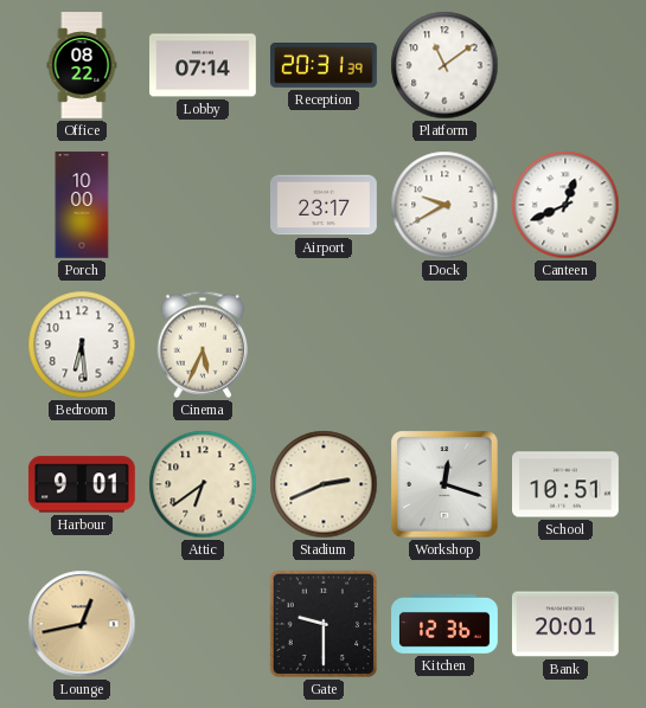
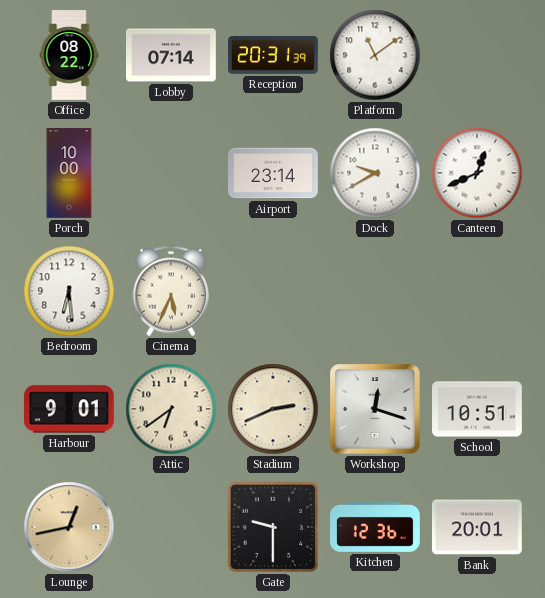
Airport: 23:17 -> 23:14 (274, 173)
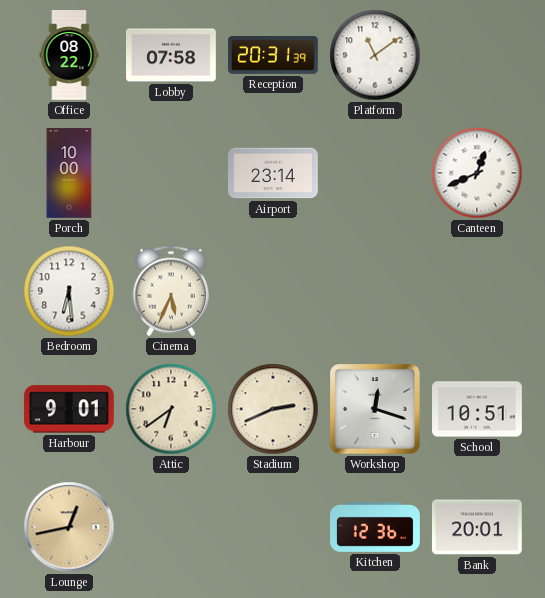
Lobby: 07:14 -> 07:58 (172, 55)
Dock: 9:40 -> none (375, 173)
Gate: 9:30 -> none (273, 527)
